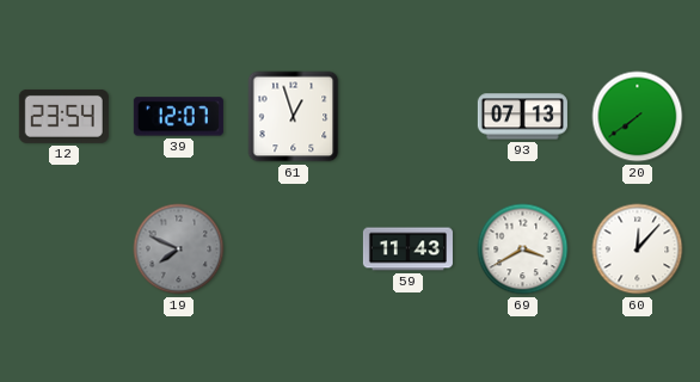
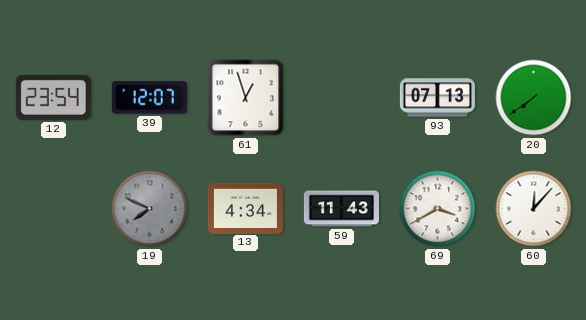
13: none -> 4:34 (245, 208)
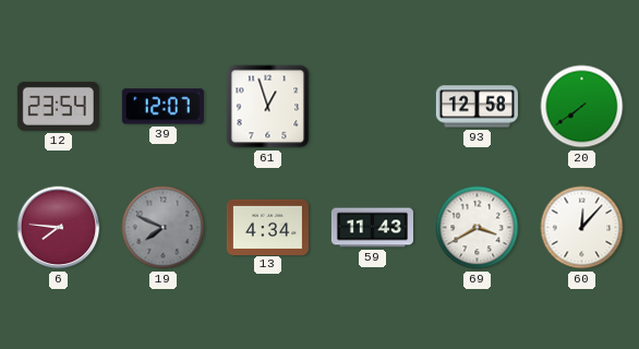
93: 07:13 -> 12:58 (477, 107)
6: none -> 7:46 (59, 228)
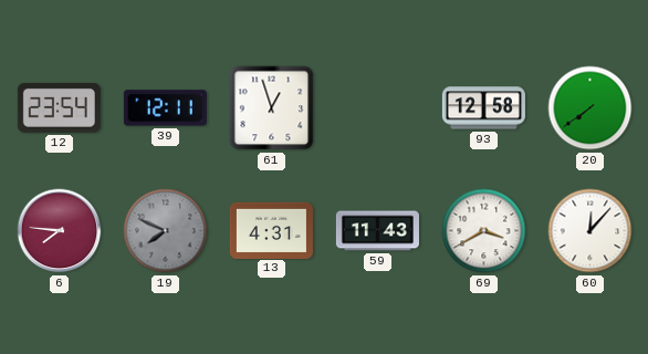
39: 12:07 -> 12:11 (165, 108)
13: 4:34 -> 4:31 (271, 230)
